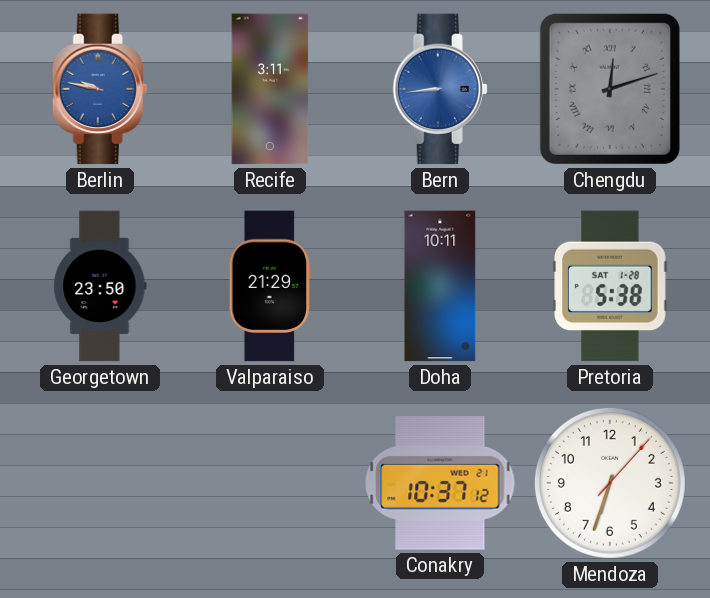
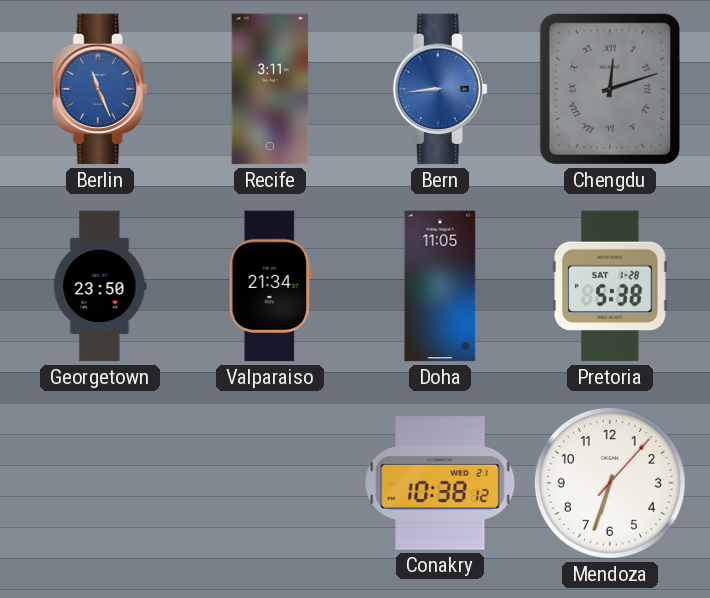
Berlin: 9:47 -> 11:26 (100, 89)
Valparaiso: 21:29 -> 21:34 (270, 286)
Doha: 10:11 -> 11:05 (440, 286)
Conakry: 10:37 -> 10:38 (440, 483)
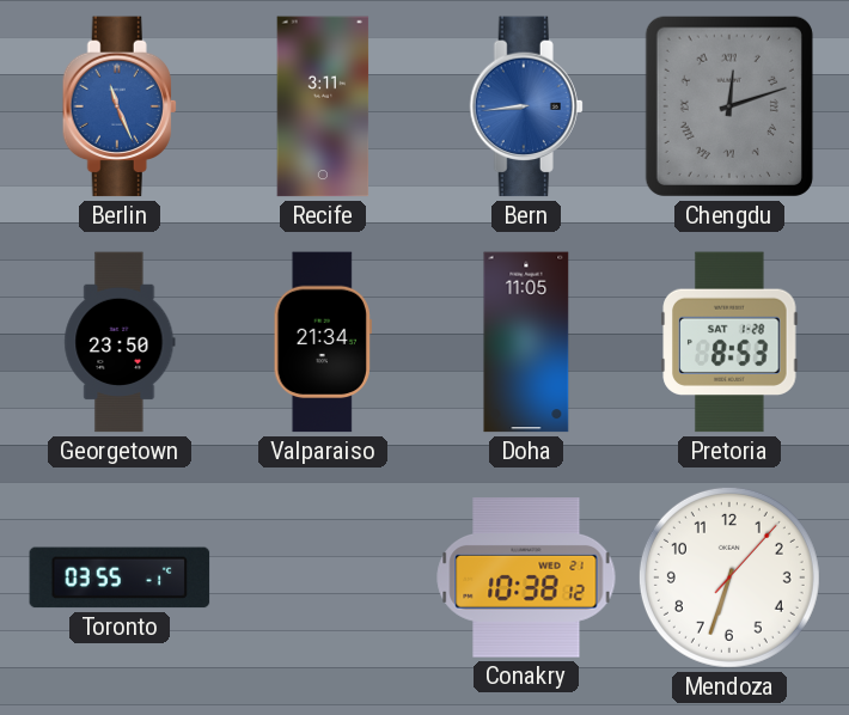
Pretoria: 5:38 -> 8:53 (729, 342)
Toronto: none -> 03:55 (120, 577)
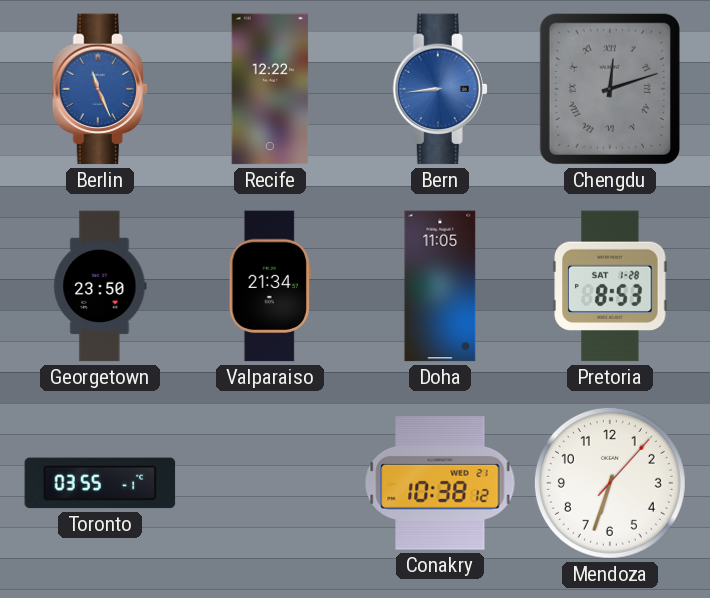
Recife: 3:11 -> 12:22 (270, 89)
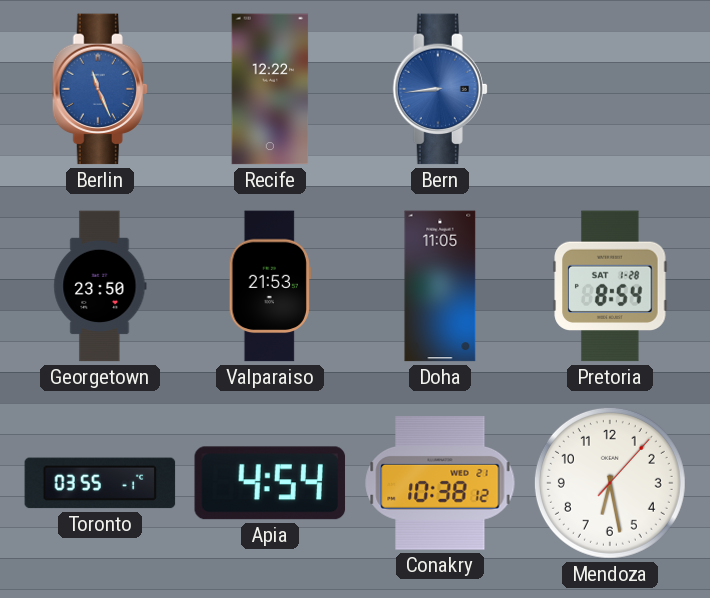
Chengdu: 12:12 -> none (610, 89)
Valparaiso: 21:34 -> 21:53 (270, 286)
Pretoria: 8:53 -> 8:54 (610, 286)
Apia: none -> 4:54 (270, 483)
Mendoza: 6:33 -> 6:28 (610, 483)
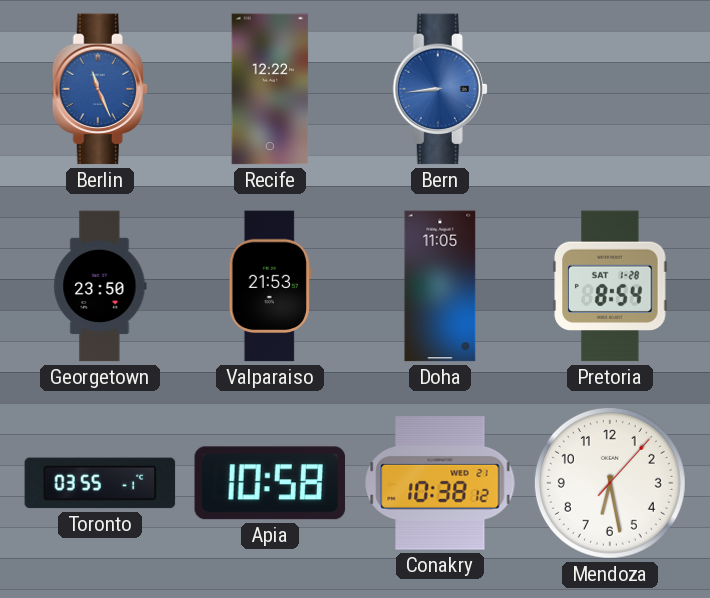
Apia: 4:54 -> 10:58 (270, 483)
